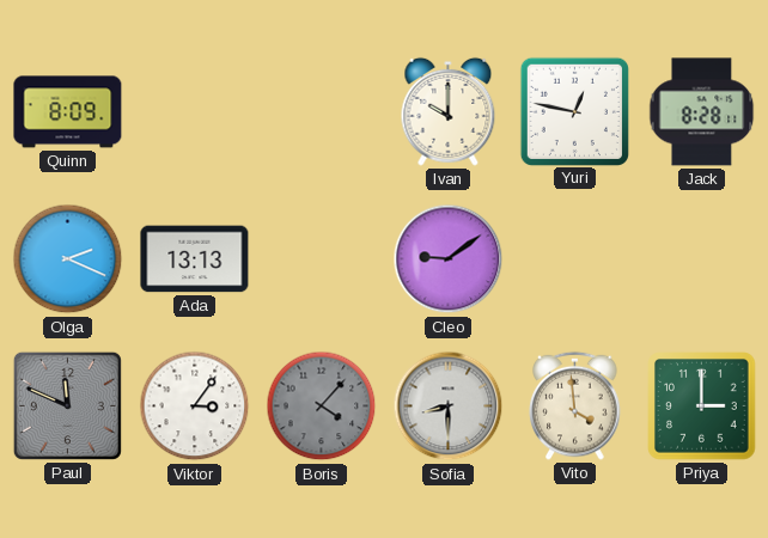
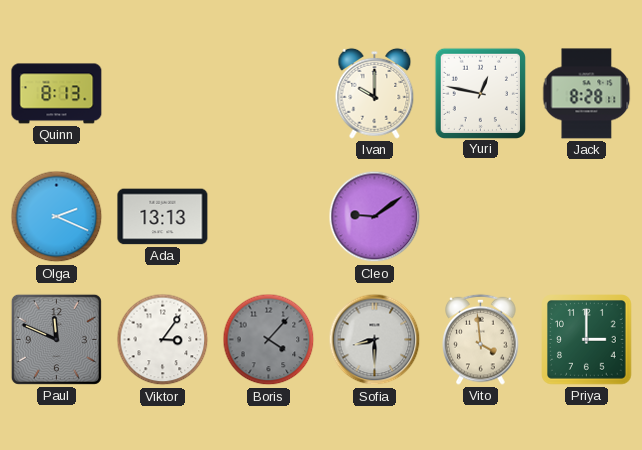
Quinn: 8:09 -> 8:13 (57, 94)
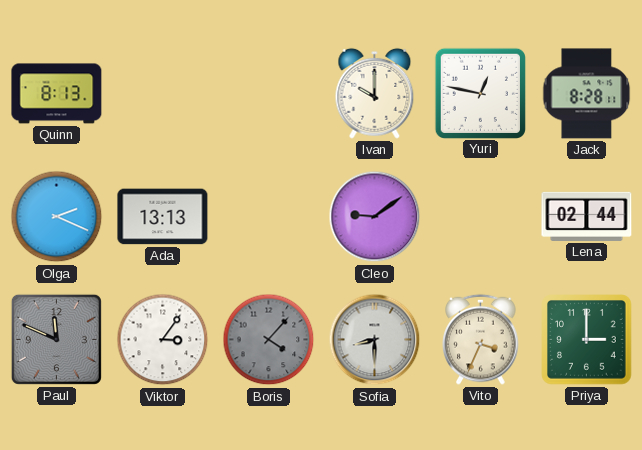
Lena: none -> 02:44 (587, 216)
Vito: 3:59 -> 3:34 (481, 339)
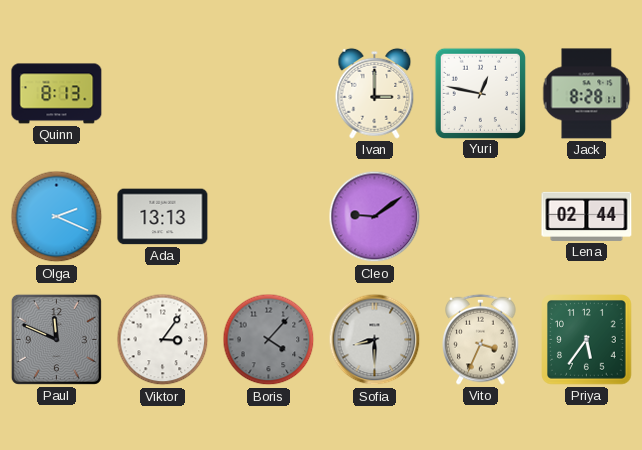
Ivan: 10:00 -> 3:00 (375, 93)
Priya: 3:00 -> 5:36 (587, 340)
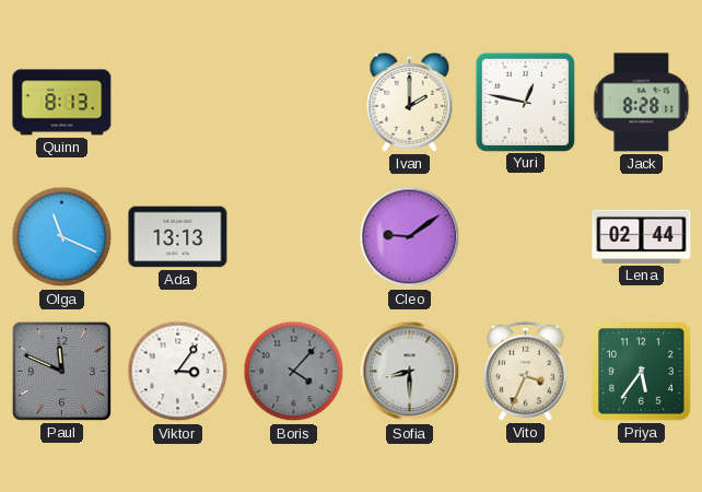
Ivan: 3:00 -> 2:00 (410, 102)
Olga: 2:19 -> 11:19 (62, 237)
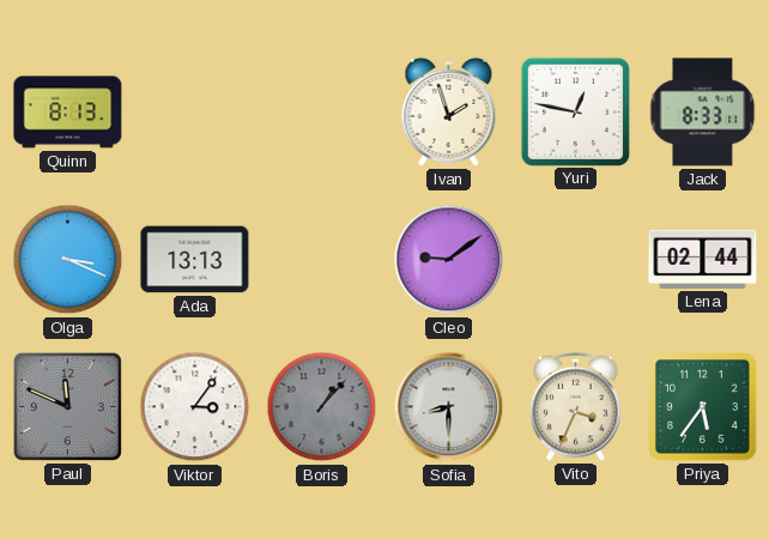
Ivan: 2:00 -> 1:57 (449, 111)
Jack: 8:28 -> 8:33 (703, 113)
Olga: 11:19 -> 3:19 (68, 260)
Boris: 4:07 -> 1:07 (322, 407)
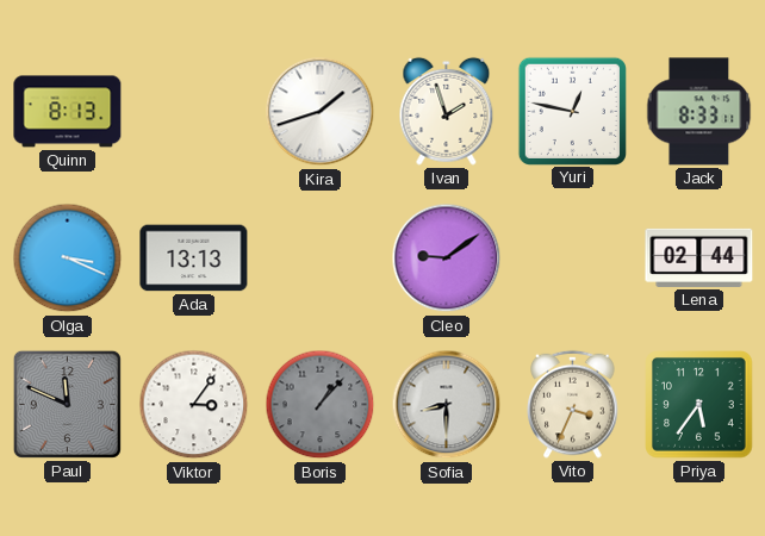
Kira: none -> 1:42 (321, 112)
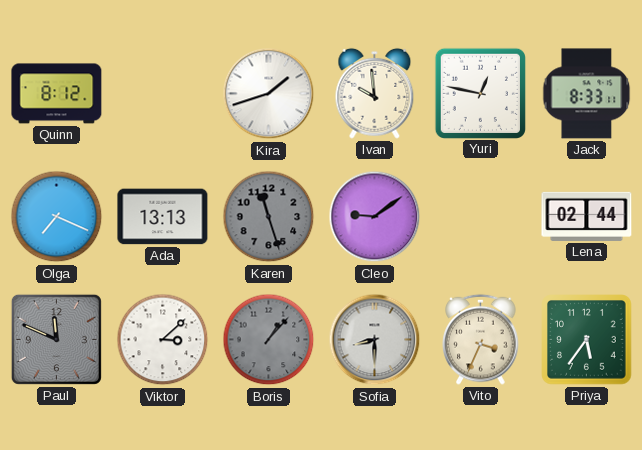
Quinn: 8:13 -> 8:12 (57, 94)
Ivan: 1:57 -> 9:59 (375, 93)
Olga: 3:19 -> 7:19 (57, 217)
Karen: none -> 11:27 (269, 217)
Viktor: 3:06 -> 3:08 (163, 340)
